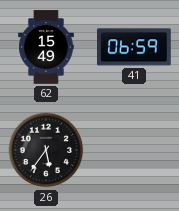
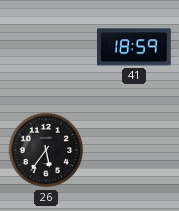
62: 15:49 -> none (46, 47)
41: 06:59 -> 18:59 (134, 47)
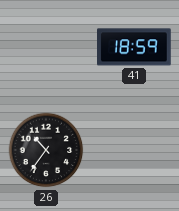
26: 5:36 -> 10:36 (46, 150)
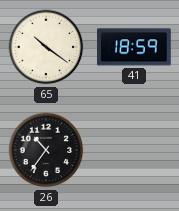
65: none -> 10:21 (46, 47)
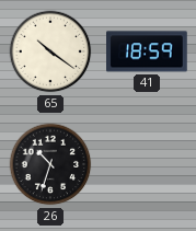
26: 10:36 -> 10:33 (50, 164)
